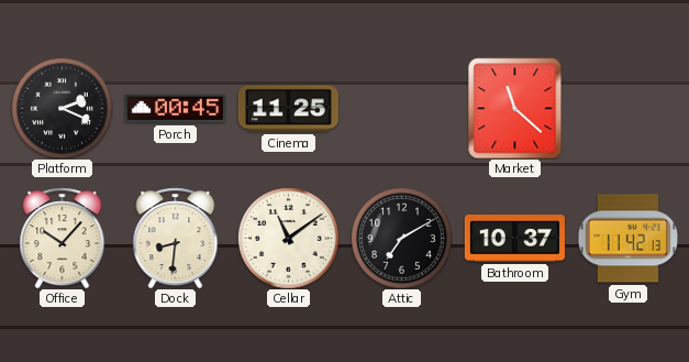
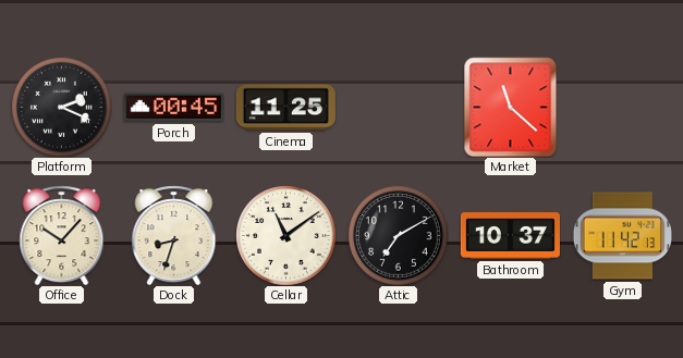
Dock: 8:31 -> 8:33 (174, 235)
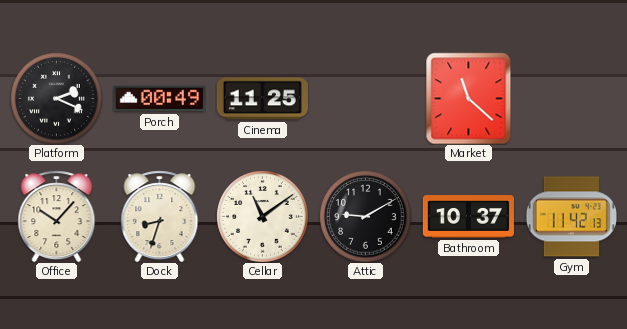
Porch: 00:45 -> 00:49 (159, 99)
Attic: 7:10 -> 9:10 (366, 217)
